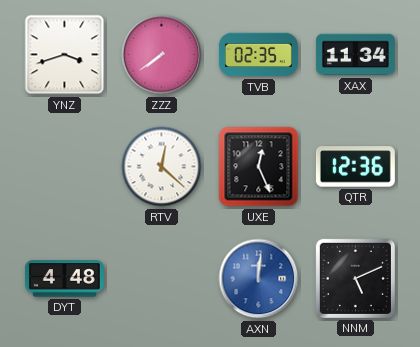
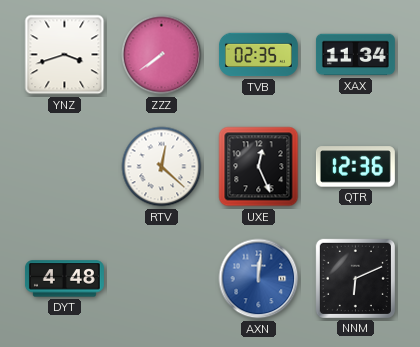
NNM: 5:11 -> 6:11 (355, 278)
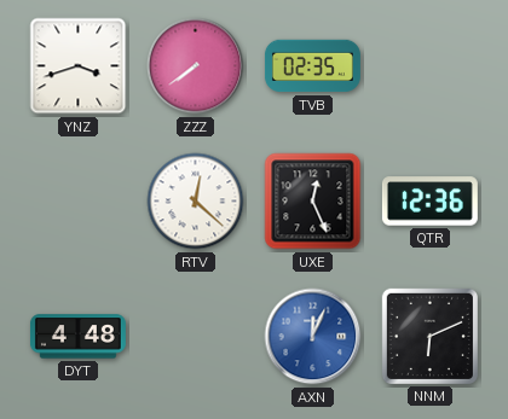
XAX: 11:34 -> none (355, 55)
AXN: 12:01 -> 12:04 (313, 337)
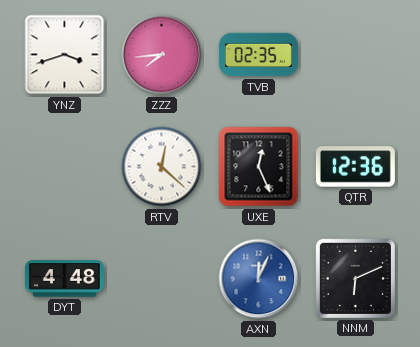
ZZZ: 7:39 -> 7:44 (162, 55)
